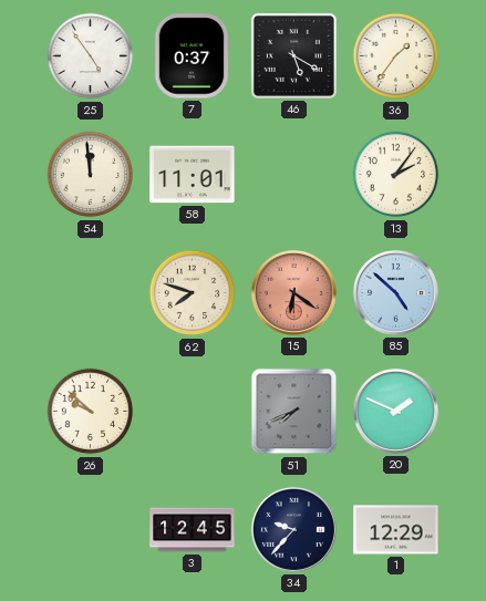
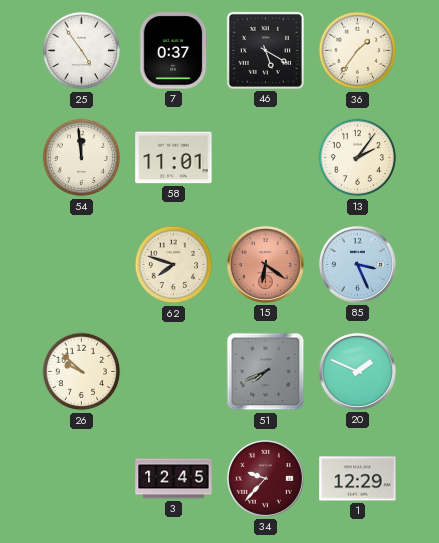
85: 4:52 -> 3:26 (357, 264)
34 dial: navy -> burgundy (265, 478)
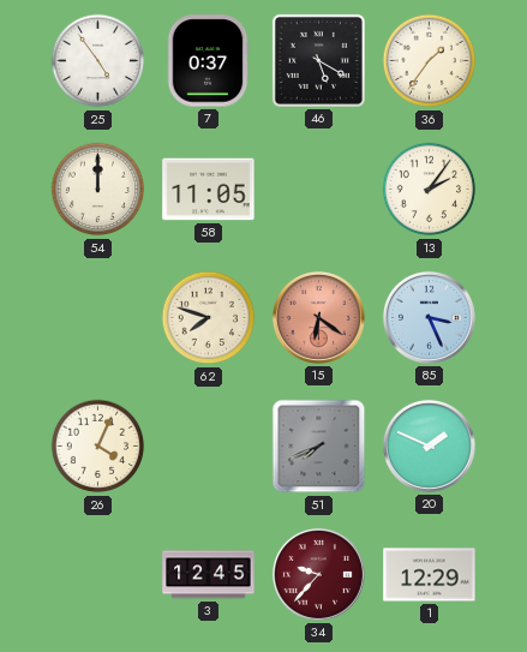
54: 11:59 -> 12:00 (98, 190)
58: 11:01 -> 11:05 (209, 190)
26: 9:52 -> 4:04 (98, 447)
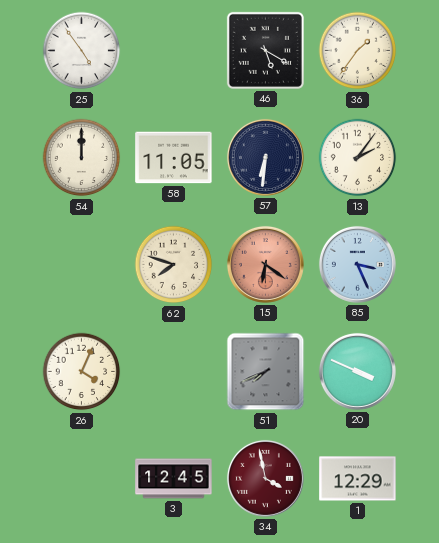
7: 0:37 -> none (208, 61)
57: none -> 6:31 (265, 157)
20: 1:49 -> 3:49 (357, 371)
34: 9:37 -> 3:58 (265, 478)
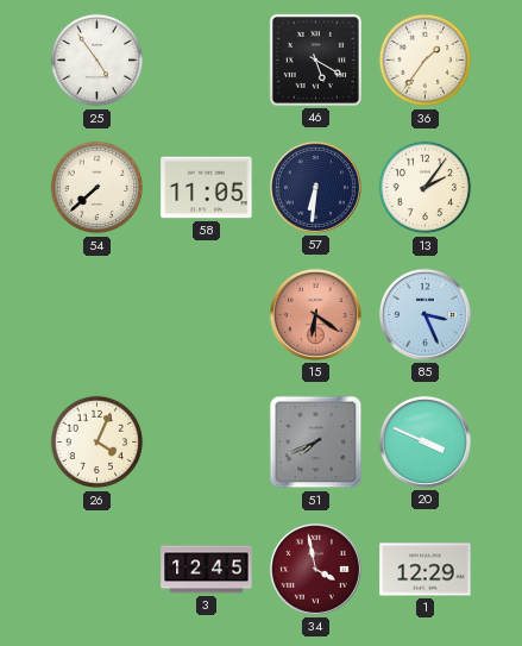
54: 12:00 -> 7:38 (98, 188)
62: 7:48 -> none (174, 265)
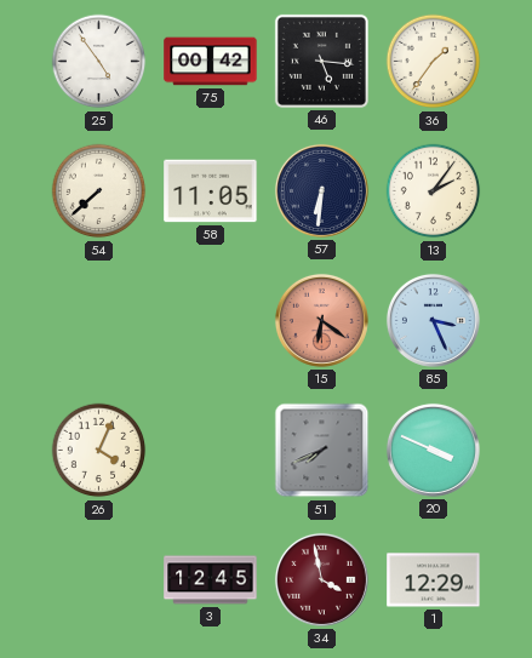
75: none -> 00:42 (211, 62)
46: 5:20 -> 5:16 (321, 61)
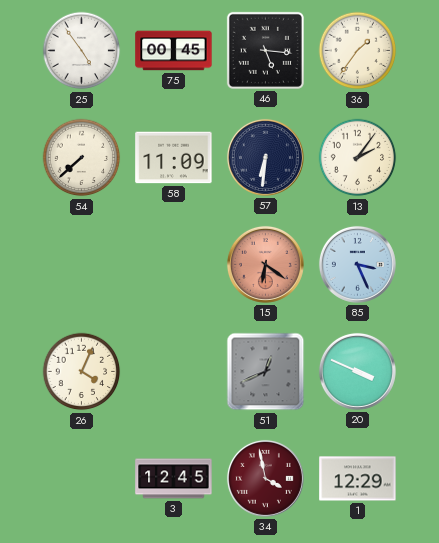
75: 00:42 -> 00:45 (174, 51)
58: 11:05 -> 11:09 (174, 158)
51: 7:41 -> 12:41 (266, 372)
